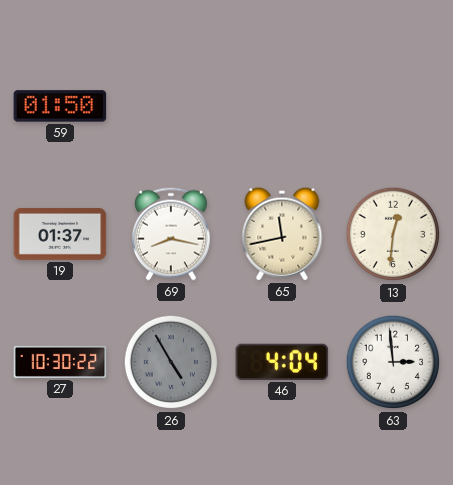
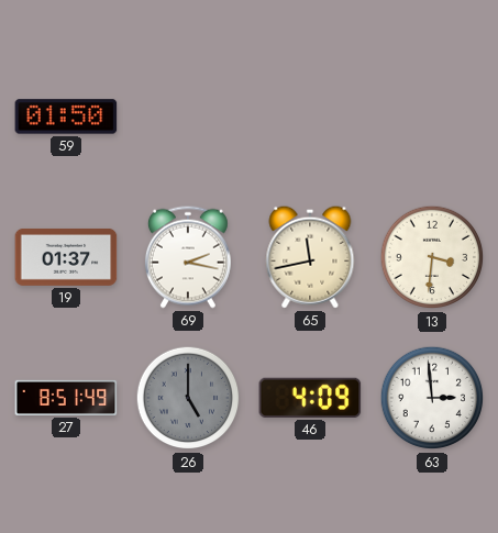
69: 8:17 -> 2:17 (188, 257)
13: 12:31 -> 3:31 (432, 257)
27: 10:30 -> 8:51 (66, 398)
26: 4:55 -> 5:00 (188, 398)
46: 4:04 -> 4:09 (310, 398)
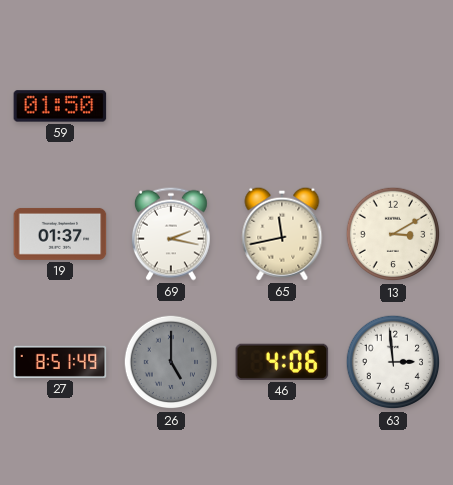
13: 3:31 -> 3:10 (393, 234)
46: 4:09 -> 4:06 (282, 362)
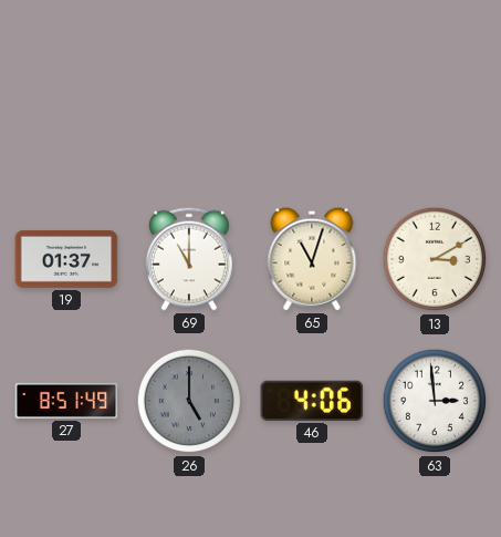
59: 01:50 -> none (60, 106)
69: 2:17 -> 11:00 (189, 259)
65: 11:43 -> 11:03 (312, 259)
